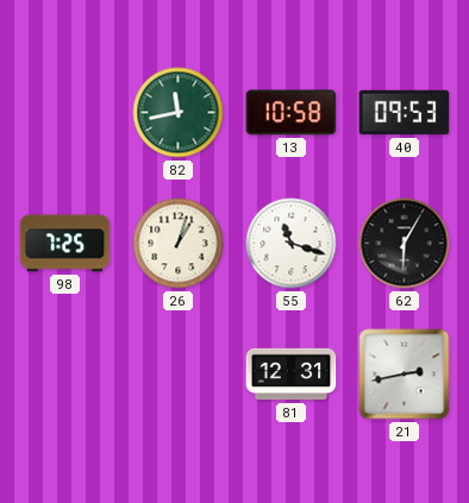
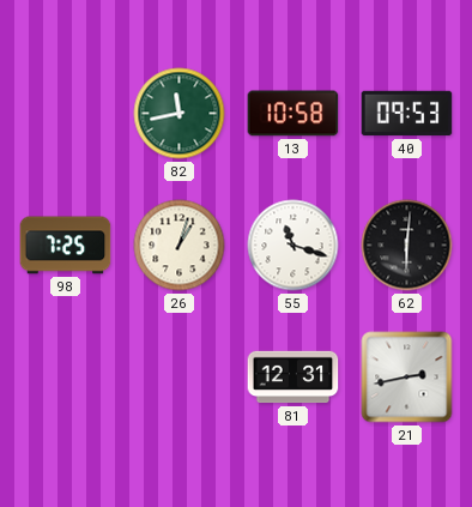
62: 6:05 -> 6:01 (407, 246)
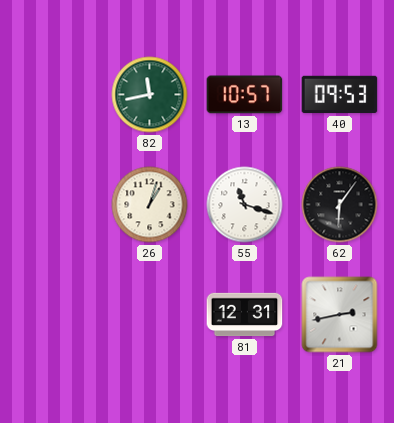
13: 10:58 -> 10:57 (245, 95)
98: 7:25 -> none (66, 246)
62: 6:01 -> 6:06 (340, 205)
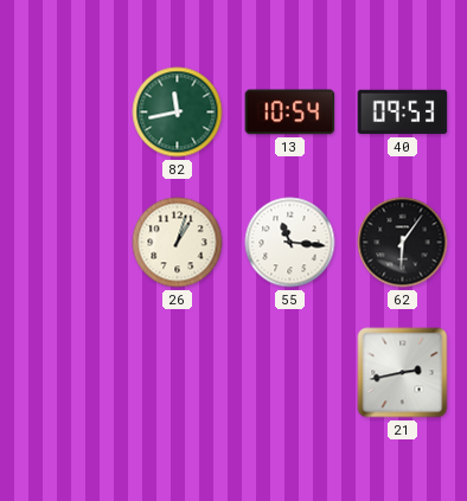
13: 10:57 -> 10:54 (290, 113)
55: 11:18 -> 11:16 (290, 243)
81: 12:31 -> none (245, 315)
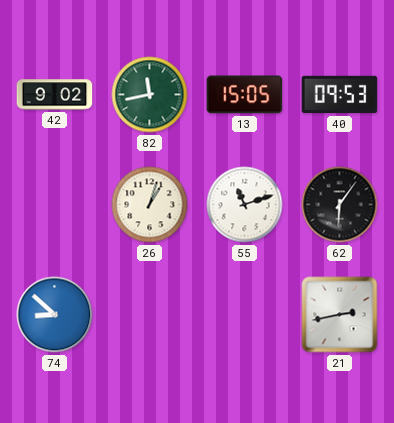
42: none -> 9:02 (55, 95)
13: 10:54 -> 15:05 (245, 95)
55: 11:16 -> 11:12 (245, 205)
74: none -> 8:52 (55, 315)
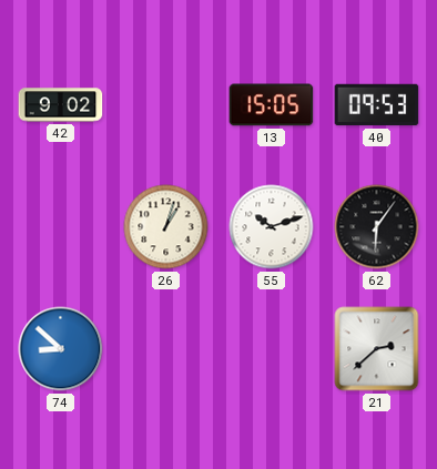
82: 11:43 -> none (150, 95)
55: 11:12 -> 10:12 (272, 227)
21: 2:43 -> 2:38 (377, 349)
